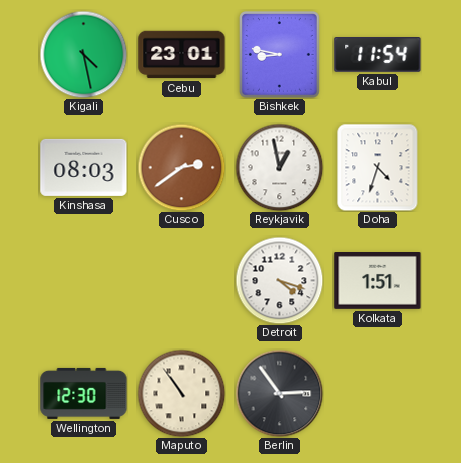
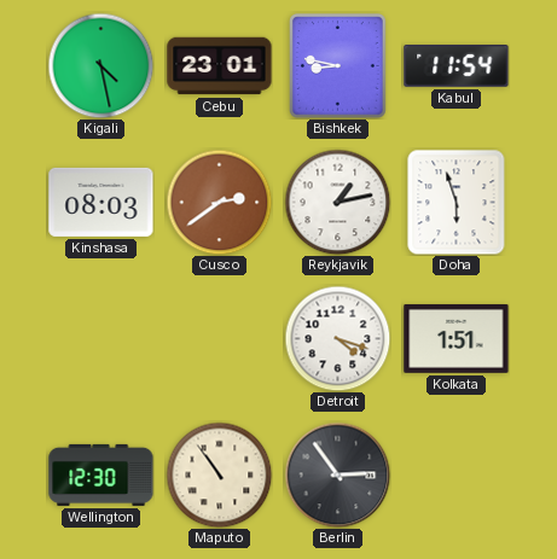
Reykjavik: 12:58 -> 1:13 (337, 202)
Doha: 4:33 -> 5:57 (457, 202)
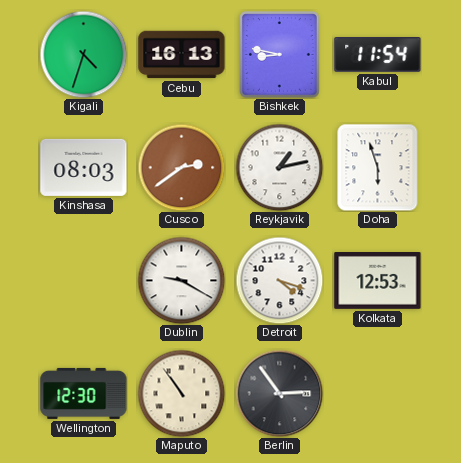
Kigali: 4:28 -> 4:33 (83, 54)
Cebu: 23:01 -> 16:13 (182, 55)
Dublin: none -> 9:20 (181, 280)
Kolkata: 1:51 -> 12:53 (378, 281)
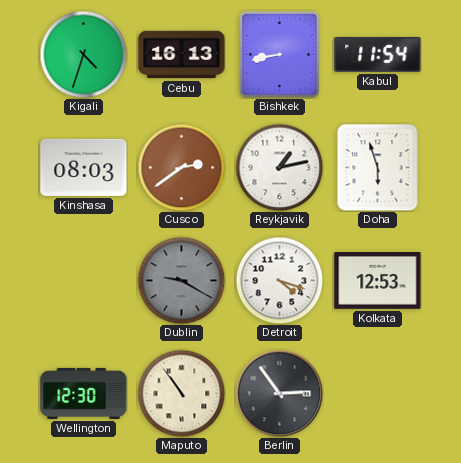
Bishkek: 8:47 -> 8:43 (280, 55)
Dublin dial: white -> grey (181, 280)
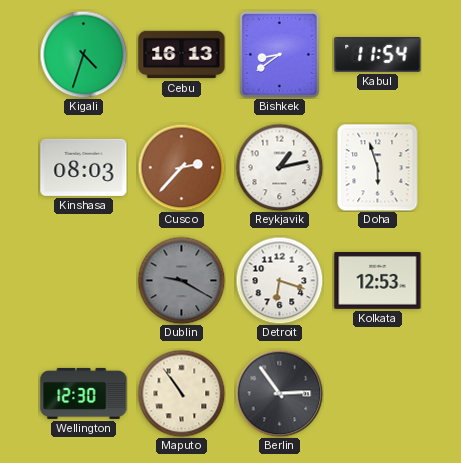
Bishkek: 8:43 -> 8:39 (280, 55)
Cusco: 2:39 -> 2:37 (181, 167)
Detroit: 4:18 -> 6:18 (279, 280)
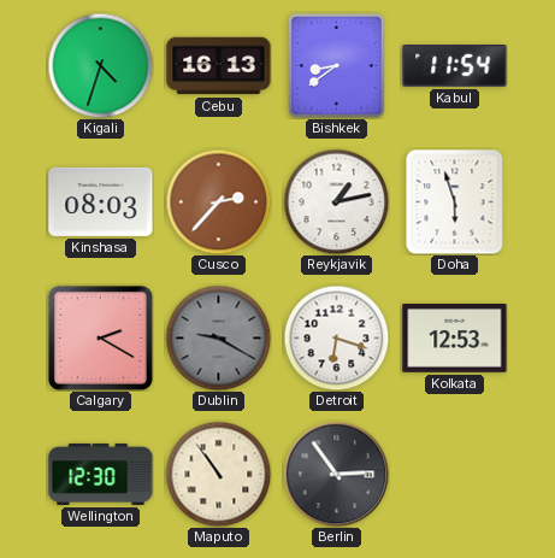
Calgary: none -> 2:20 (100, 337)
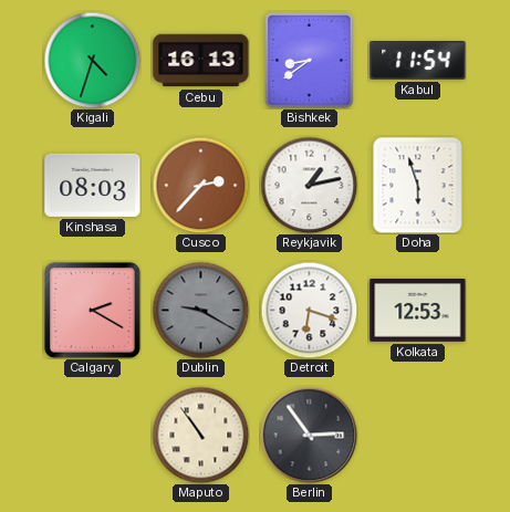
Wellington: 12:30 -> none (101, 474)
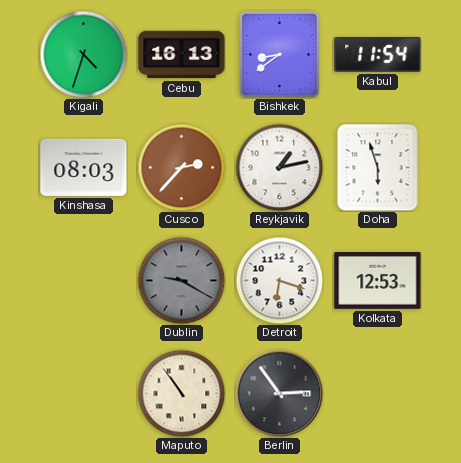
Calgary: 2:20 -> none (92, 310)
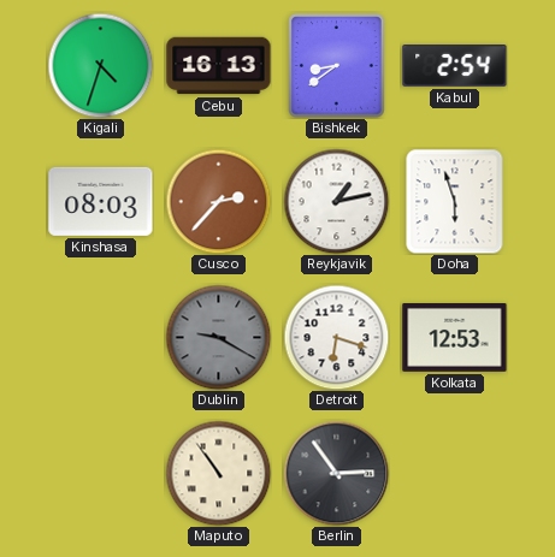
Kabul: 11:54 -> 2:54 (455, 66)
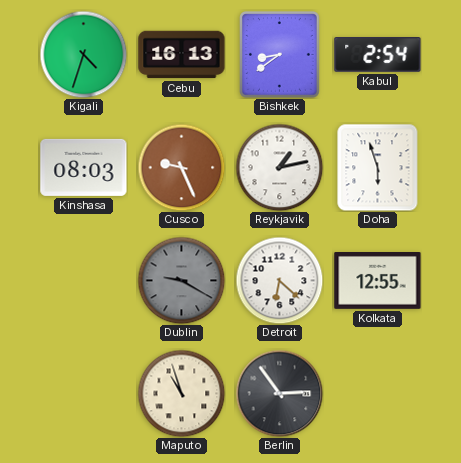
Cusco: 2:37 -> 9:26 (181, 167)
Detroit: 6:18 -> 6:22 (279, 280)
Kolkata: 12:53 -> 12:55 (378, 281)
Maputo: 10:54 -> 10:57 (181, 393)
